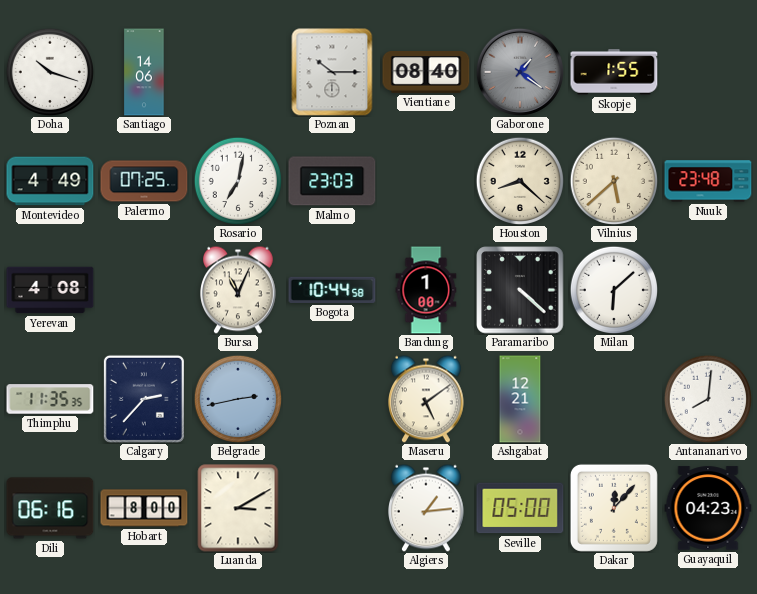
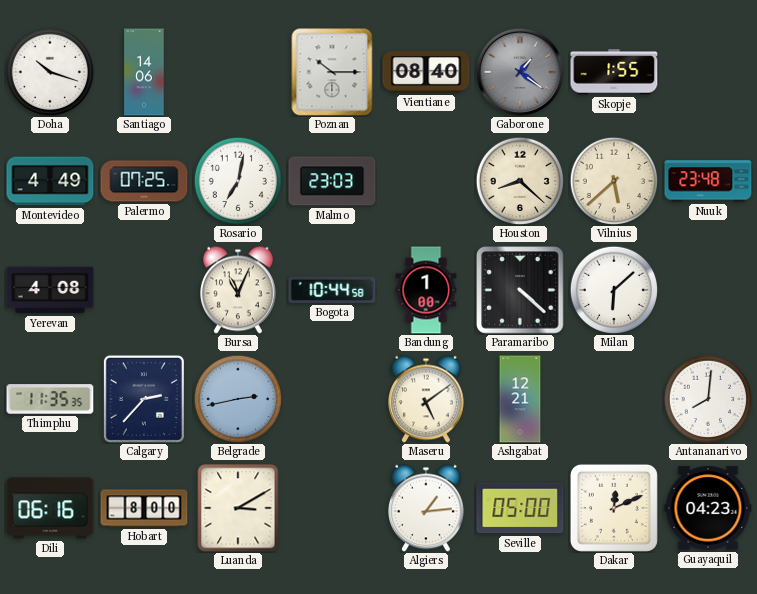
Dakar: 12:07 -> 12:11 (614, 508)
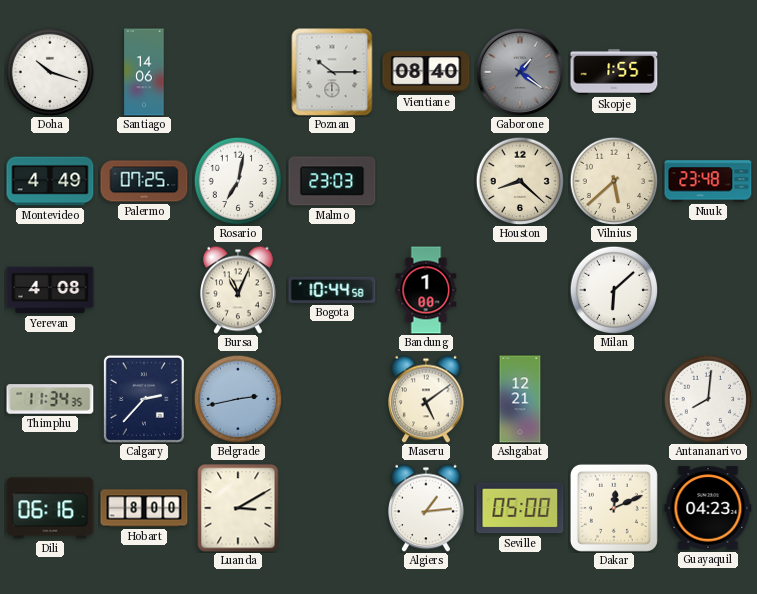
Paramaribo: 4:22 -> none (520, 290)
Thimphu: 11:35 -> 11:34 (50, 399)
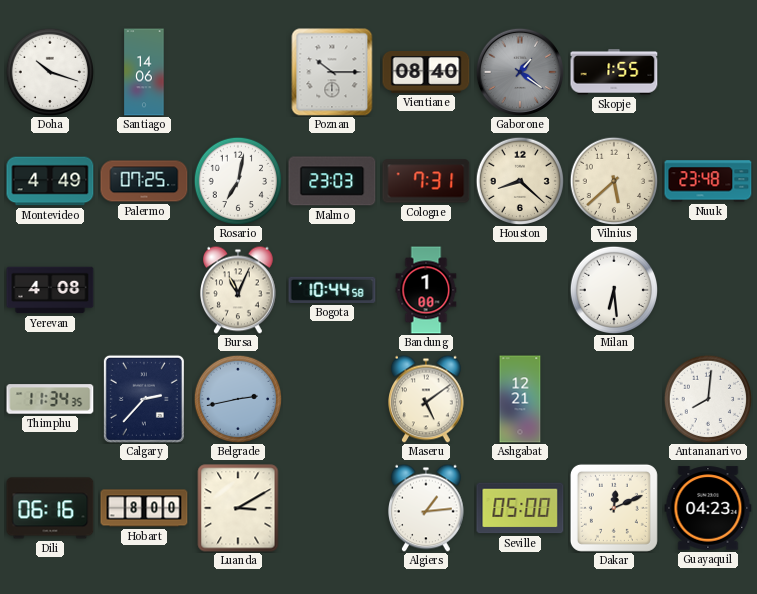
Cologne: none -> 7:31 (426, 181)
Milan: 6:08 -> 6:29 (613, 289)
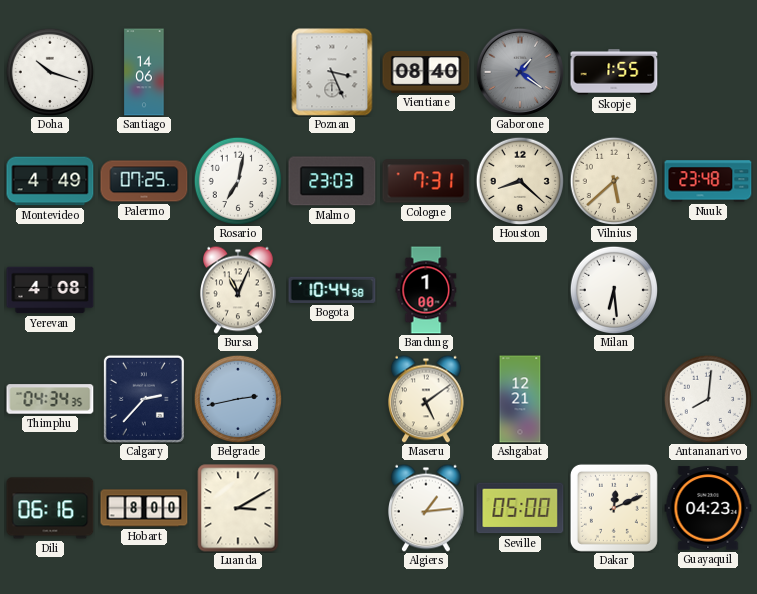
Poznan: 10:15 -> 3:26 (332, 72)
Thimphu: 11:34 -> 04:34 (50, 399)
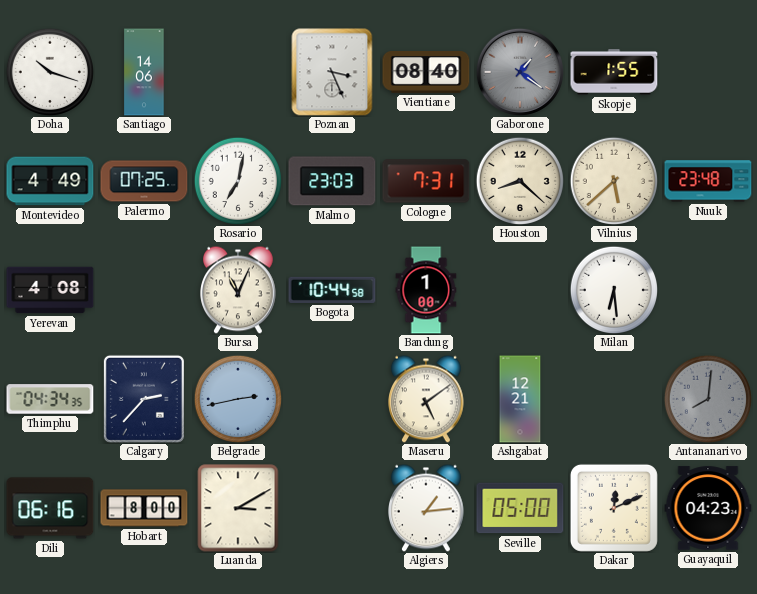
Antananarivo dial: white -> grey (707, 398)
